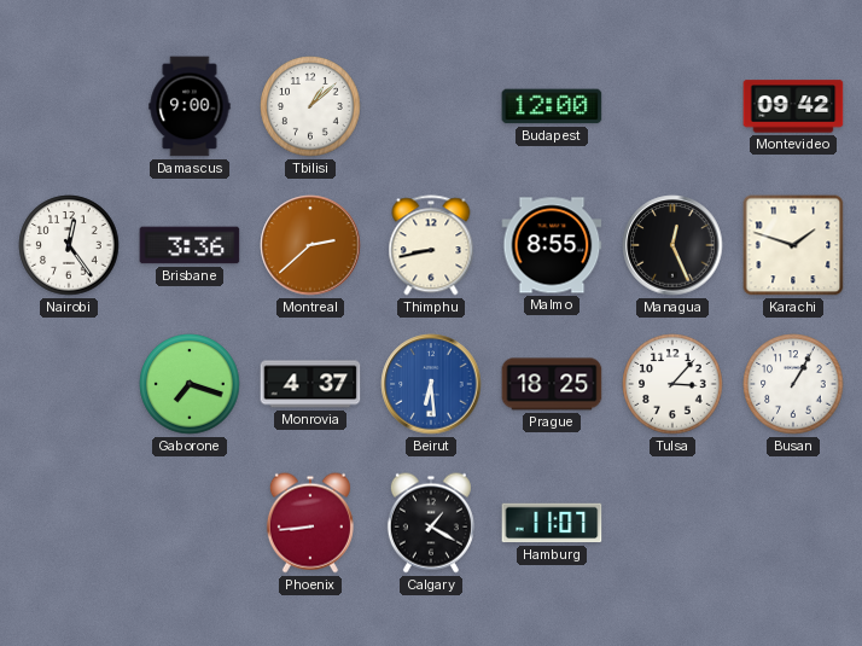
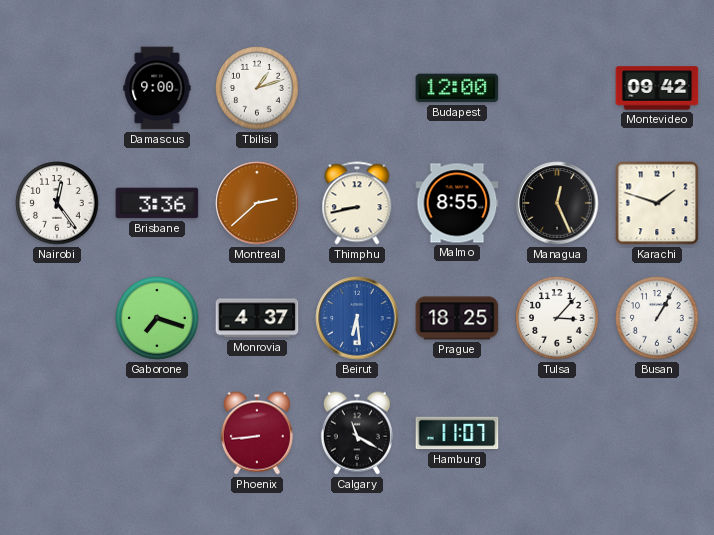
Tbilisi: 1:08 -> 1:12 (257, 88)
Calgary: 1:20 -> 11:20 (357, 433)
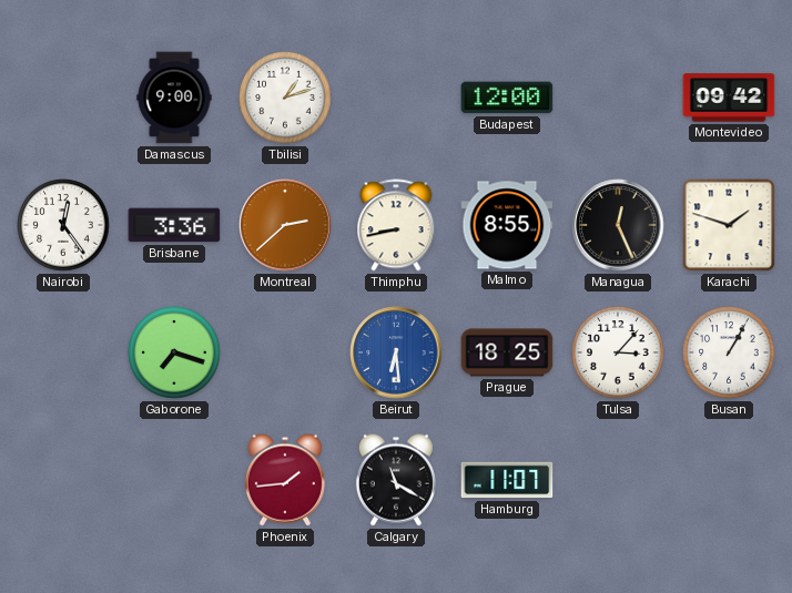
Monrovia: 4:37 -> none (257, 318)
Phoenix: 8:44 -> 1:44 (285, 480)
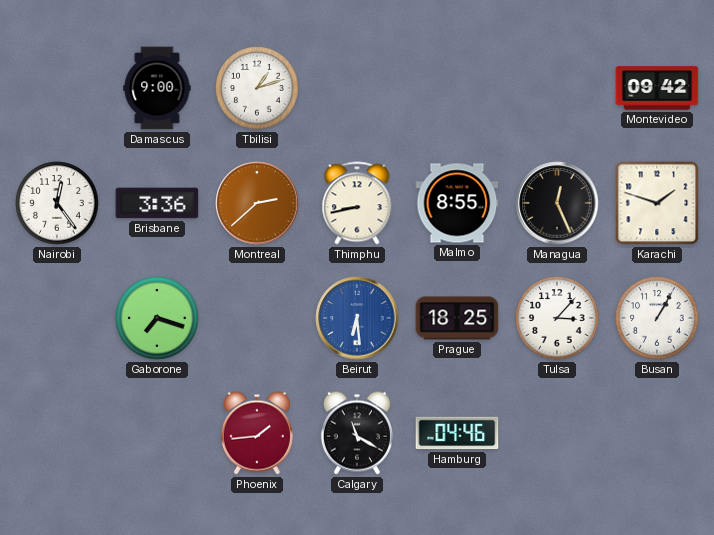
Budapest: 12:00 -> none (507, 98)
Hamburg: 11:07 -> 04:46 (457, 433)
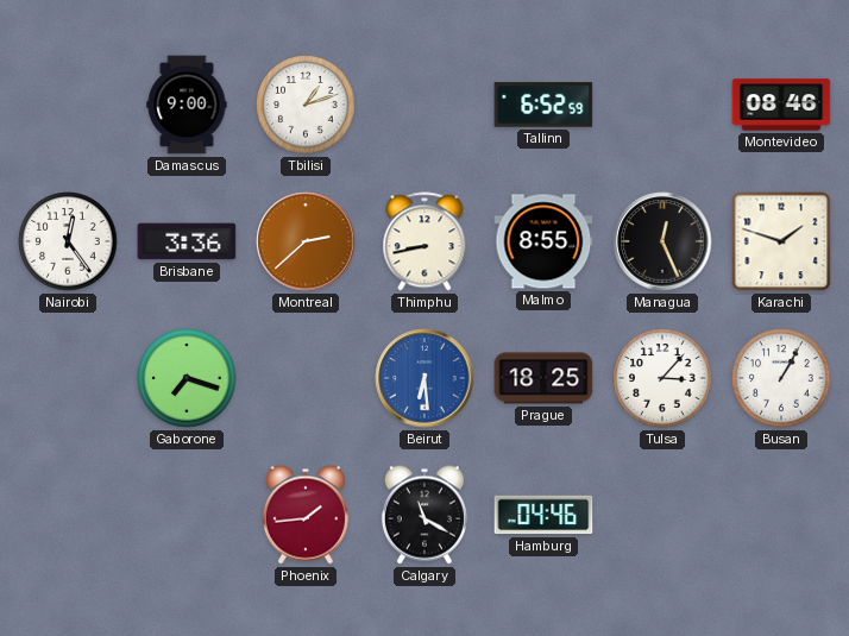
Tallinn: none -> 6:52 (543, 105)
Montevideo: 09:42 -> 08:46 (781, 105)
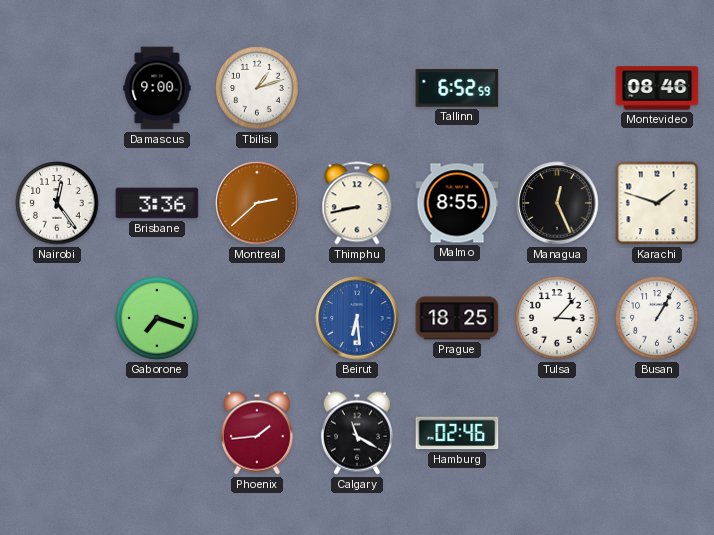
Hamburg: 04:46 -> 02:46 (457, 433)
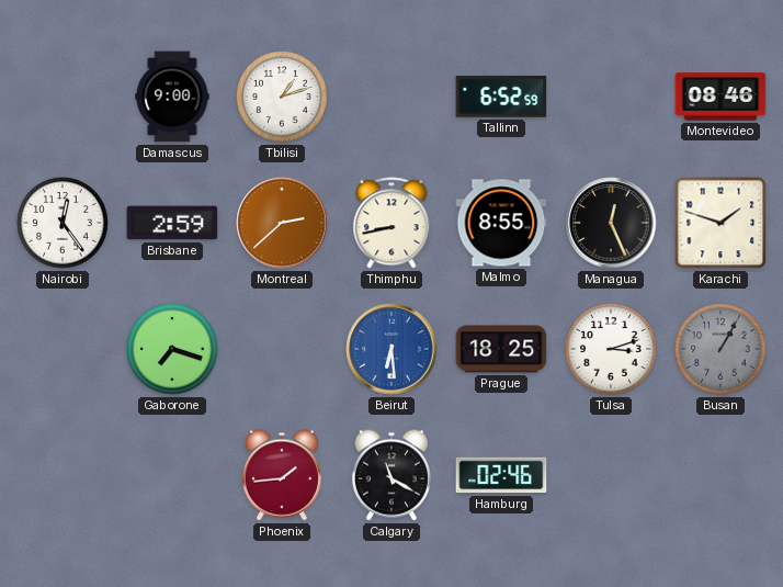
Brisbane: 3:36 -> 2:59 (172, 223)
Tulsa: 3:07 -> 3:12 (611, 349)
Busan dial: white -> grey (720, 349)
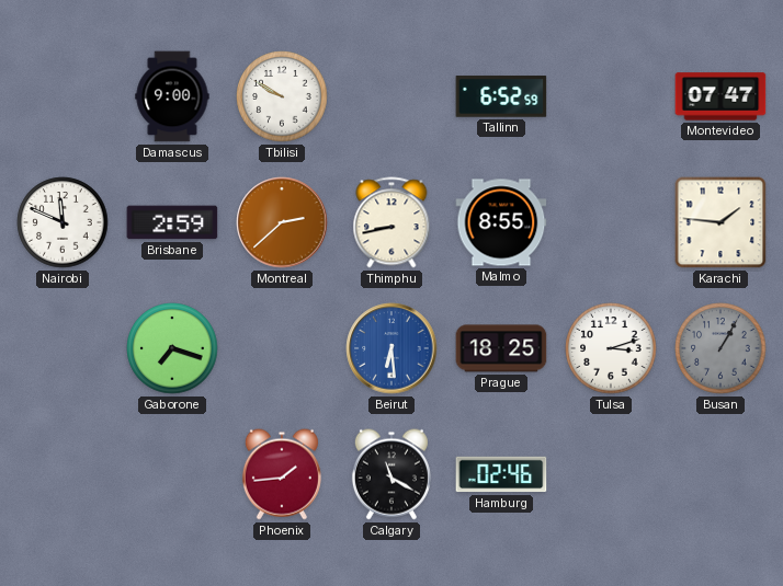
Tbilisi: 1:12 -> 9:50 (282, 96)
Montevideo: 08:46 -> 07:47 (720, 96)
Nairobi: 12:24 -> 11:49 (63, 222)
Managua: 12:26 -> none (611, 223)
Karachi: 1:48 -> 1:46 (720, 222)
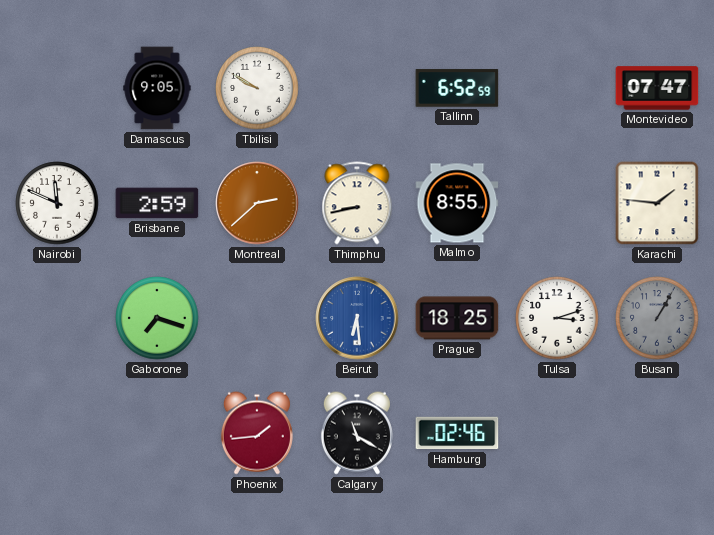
Damascus: 9:00 -> 9:05 (157, 88)
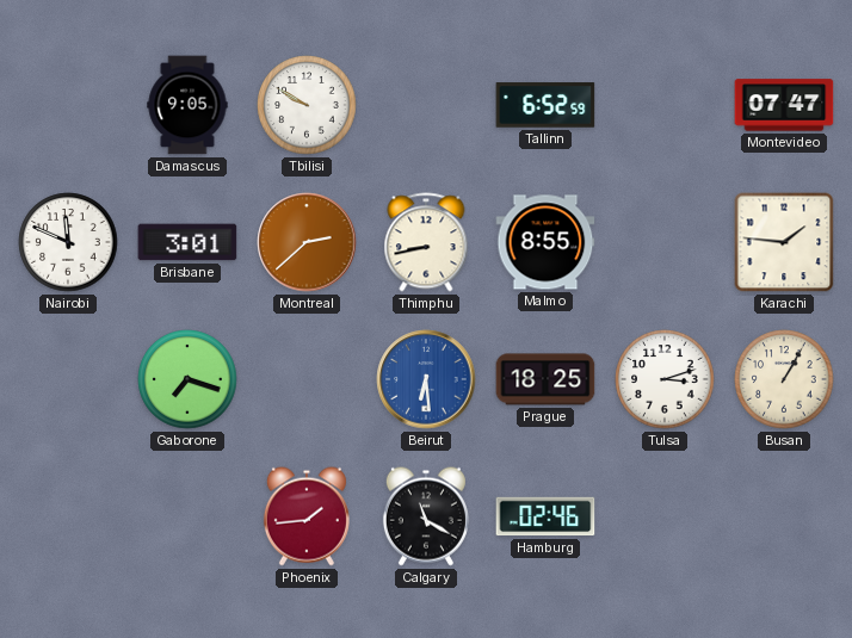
Brisbane: 2:59 -> 3:01 (187, 242)
Busan dial: grey -> cream (784, 379)
